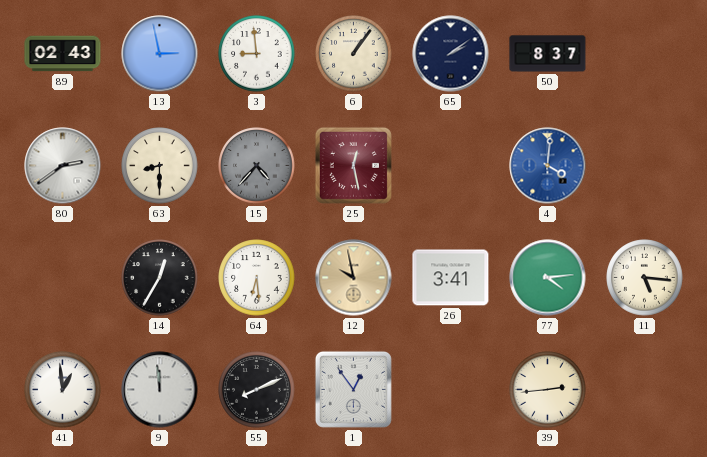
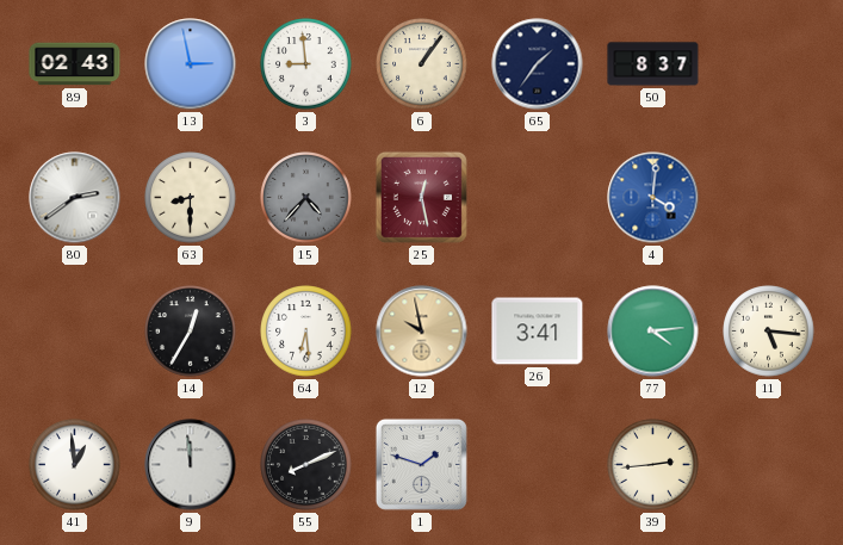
65: 2:09 -> 1:36 (538, 64)
1: 12:54 -> 1:48 (421, 464)
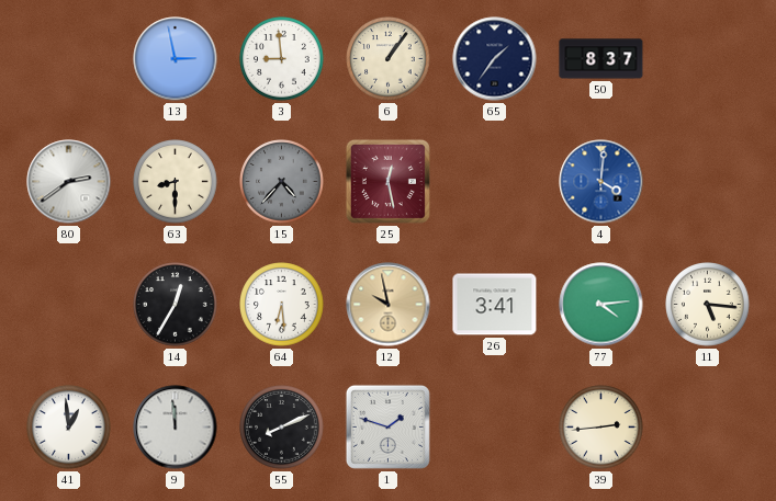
89: 02:43 -> none (75, 64)
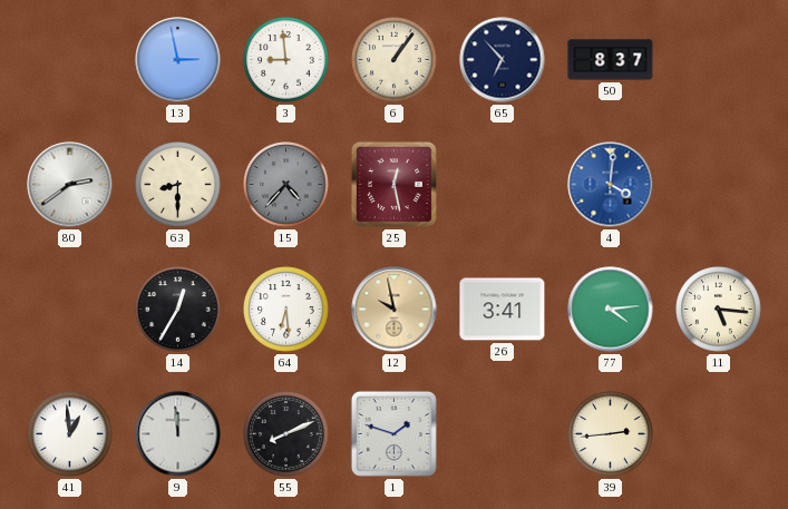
65: 1:36 -> 6:53 (503, 60)
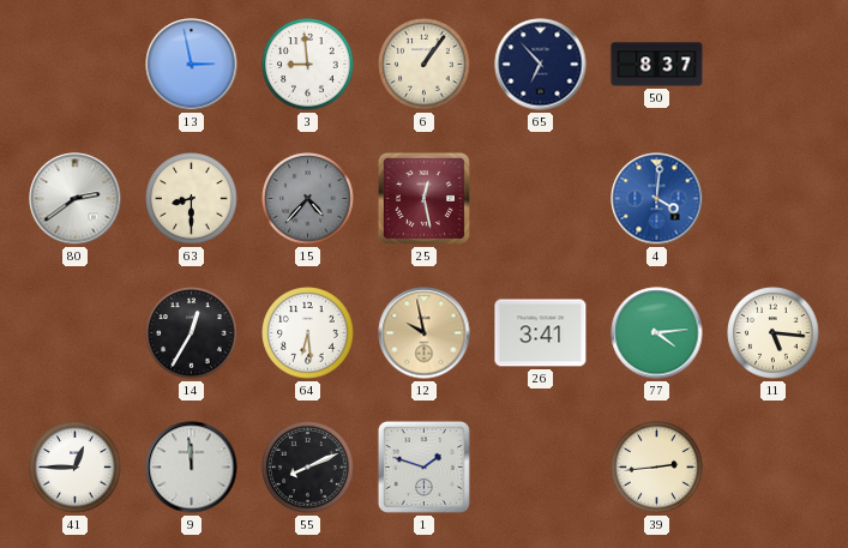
41: 12:59 -> 12:45 (76, 468)
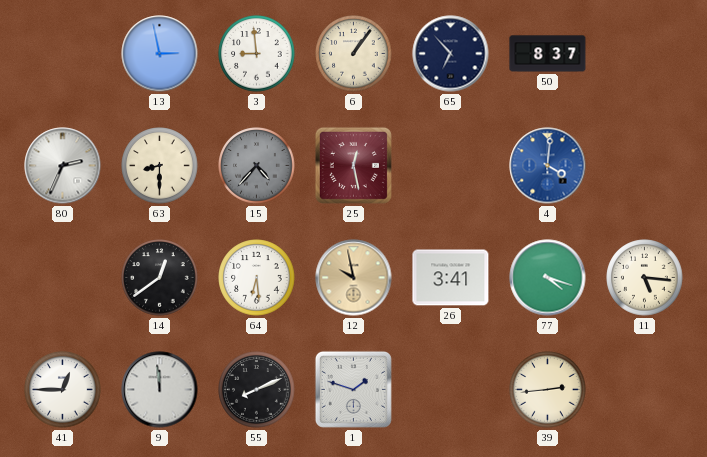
80: 2:39 -> 2:34 (63, 166)
14: 12:35 -> 12:39 (160, 278)
77: 4:14 -> 4:18 (548, 278)
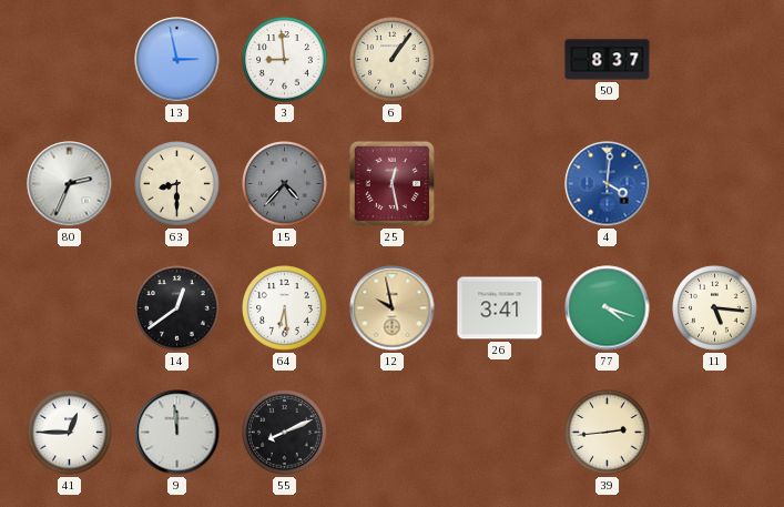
65: 6:53 -> none (451, 54)
1: 1:48 -> none (353, 389)
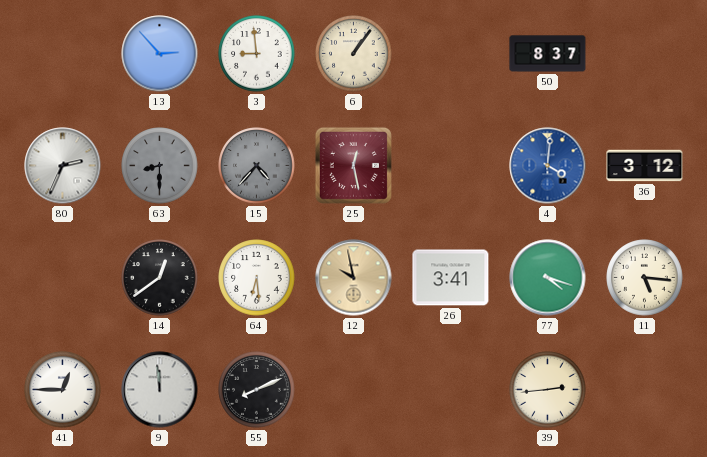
13: 2:58 -> 2:53 (160, 54)
63 dial: cream -> grey (160, 166)
36: none -> 3:12 (645, 166)
